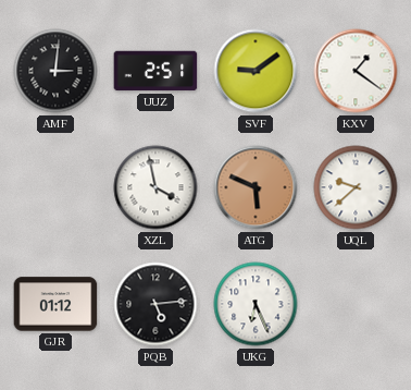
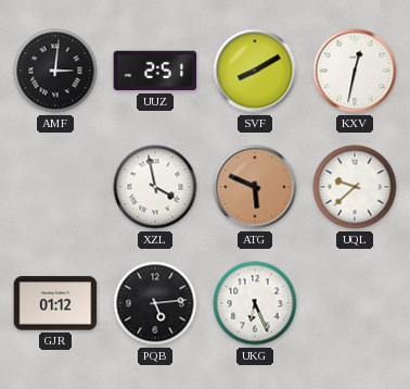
SVF: 9:09 -> 8:10 (255, 71)
KXV: 1:21 -> 12:32 (355, 71)
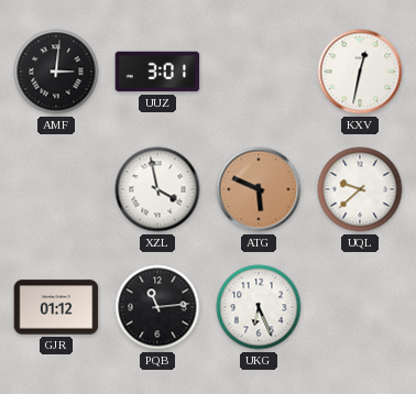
UUZ: 2:51 -> 3:01 (157, 72)
SVF: 8:10 -> none (255, 71)
PQB: 5:14 -> 11:14 (157, 307)
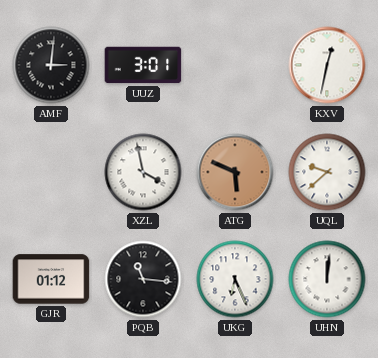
PQB: 11:14 -> 11:16 (143, 279)
UHN: none -> 12:01 (327, 279)
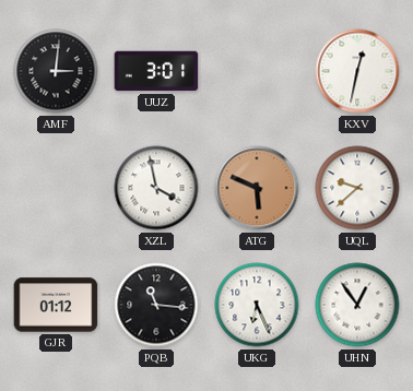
UHN: 12:01 -> 12:54 (357, 305)
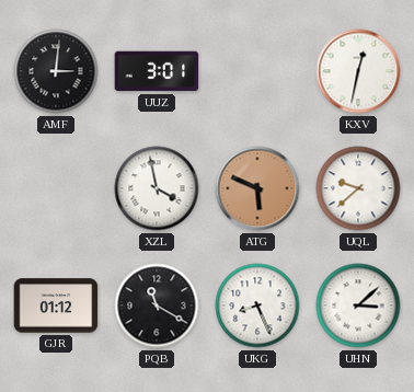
PQB: 11:16 -> 11:20 (157, 305)
UKG: 6:26 -> 8:26 (257, 305)
UHN: 12:54 -> 3:08 (358, 305)
